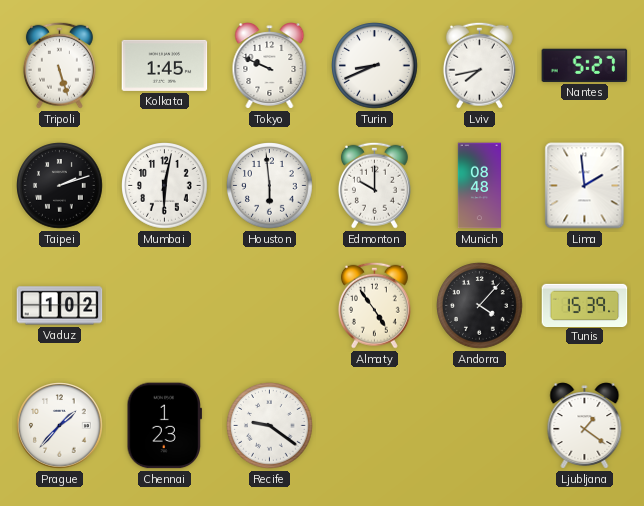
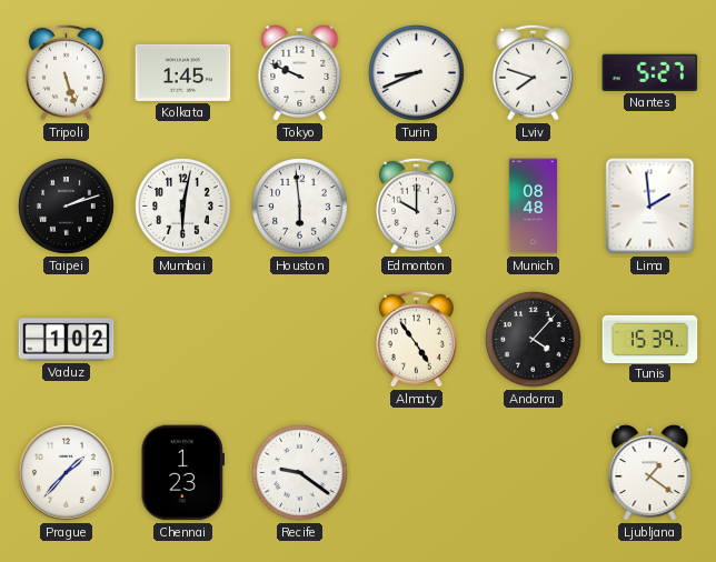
Lviv: 7:43 -> 7:48 (533, 72)
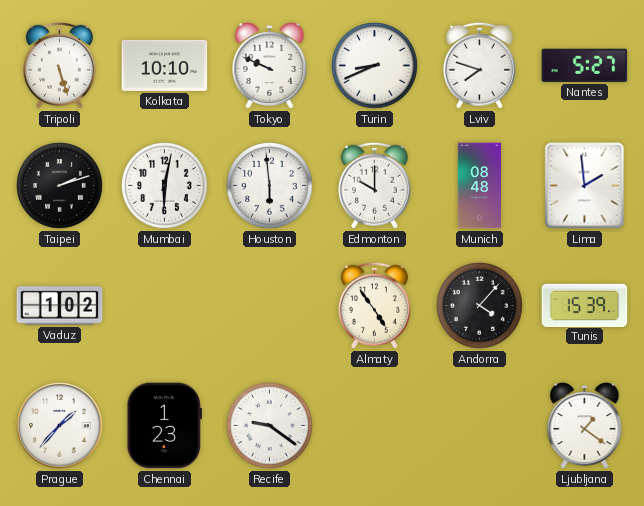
Kolkata: 1:45 -> 10:10 (165, 65)
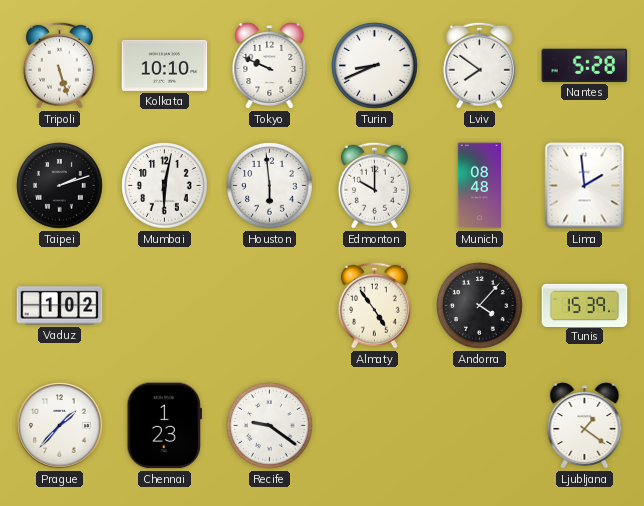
Lviv: 7:48 -> 7:51 (479, 65)
Nantes: 5:27 -> 5:28 (585, 65)
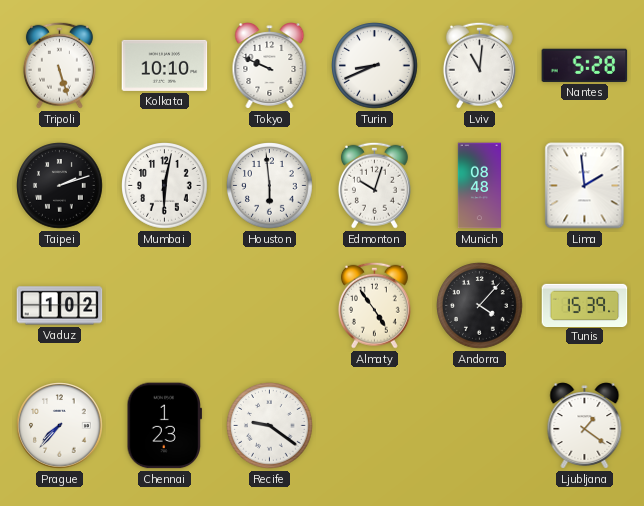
Lviv: 7:51 -> 11:01 (479, 65)
Edmonton: 10:00 -> 10:03 (374, 185)
Prague: 1:37 -> 7:37 (60, 426)
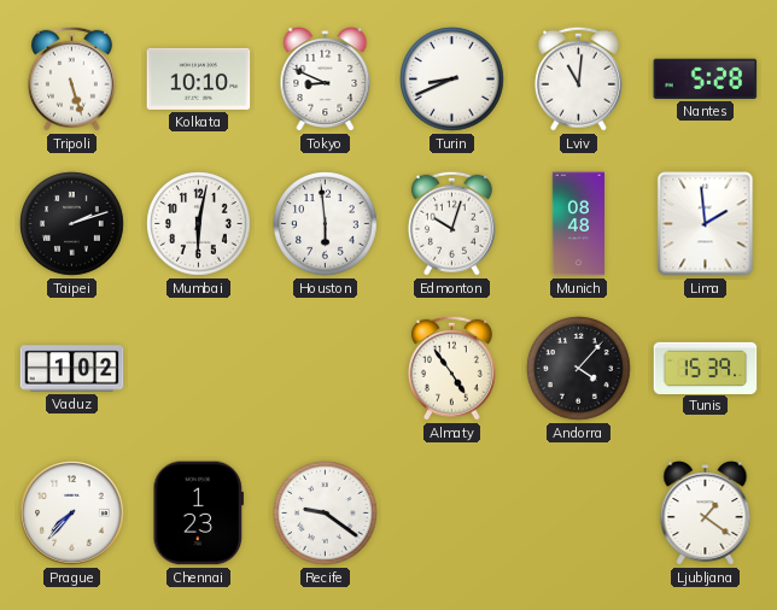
Tokyo: 9:49 -> 8:49 (326, 80)
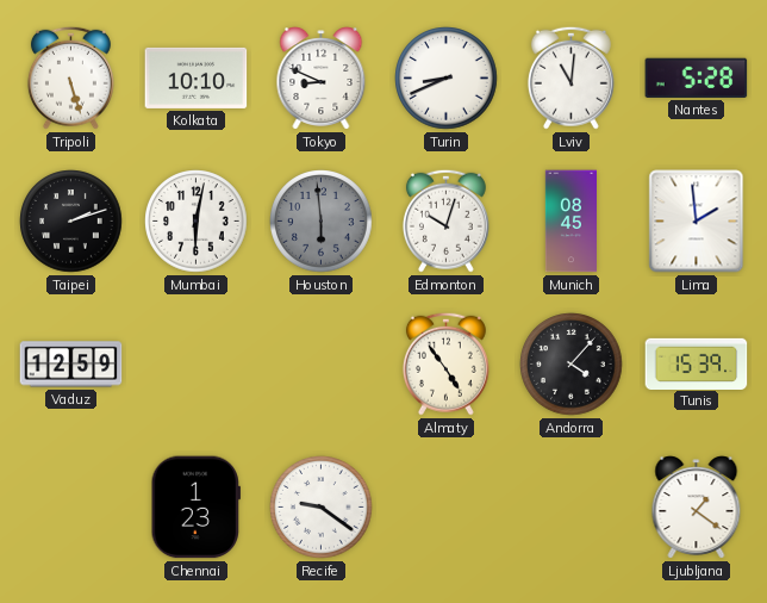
Houston dial: white -> grey (322, 222)
Munich: 08:48 -> 08:45 (570, 222)
Vaduz: 1:02 -> 12:59 (71, 365)
Prague: 7:37 -> none (72, 514)
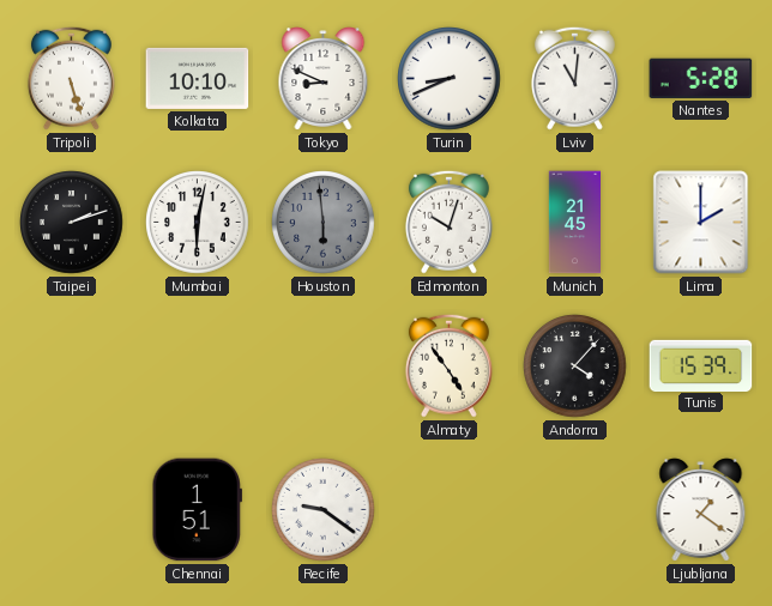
Munich: 08:45 -> 21:45 (574, 223)
Lima: 1:59 -> 2:00 (701, 223)
Vaduz: 12:59 -> none (71, 365)
Chennai: 1:23 -> 1:51 (197, 510)
